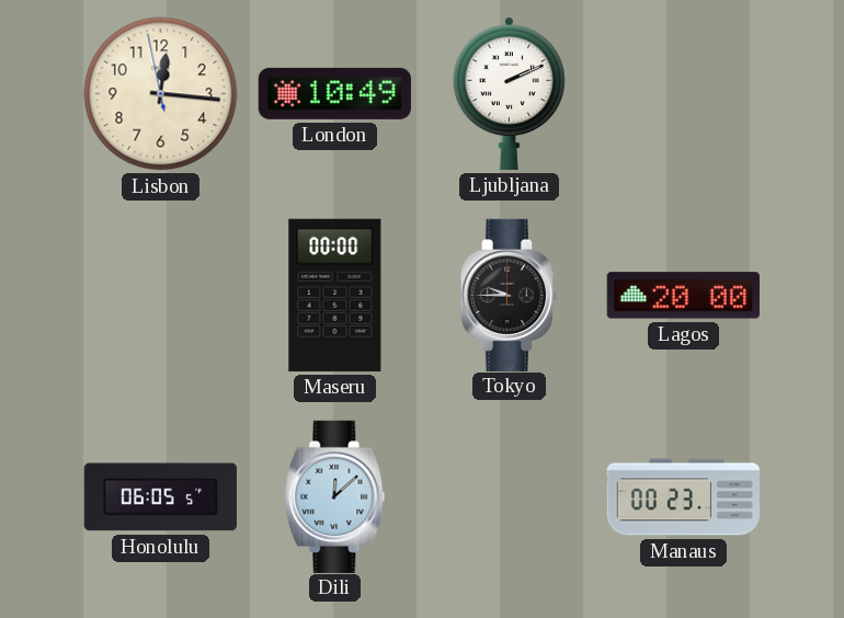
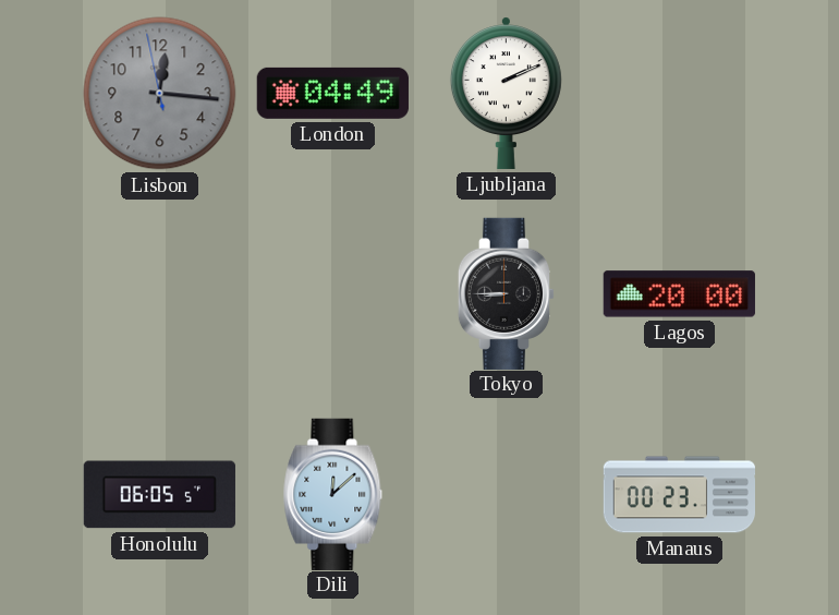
Lisbon dial: cream -> grey (160, 94)
London: 10:49 -> 04:49 (332, 93)
Maseru: 00:00 -> none (335, 295)
Tokyo: 9:45 -> 8:45 (507, 293)
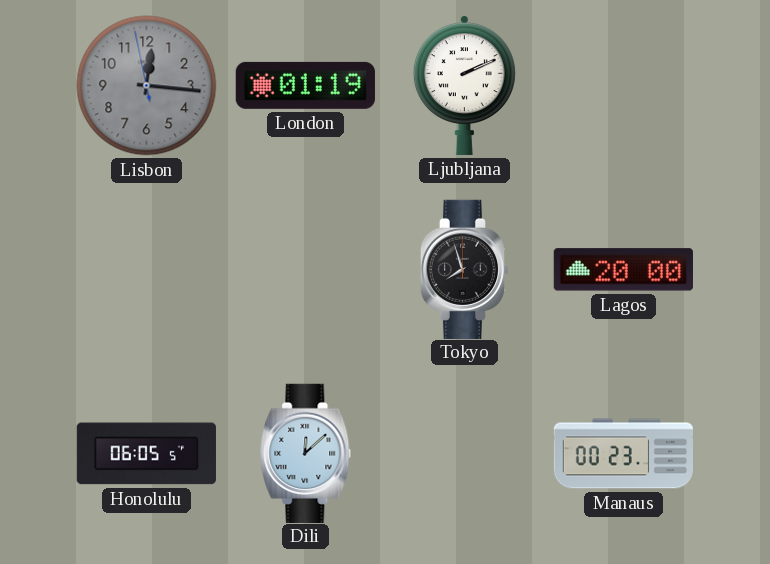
London: 04:49 -> 01:19 (305, 85)
Tokyo: 8:45 -> 7:57 (465, 269)
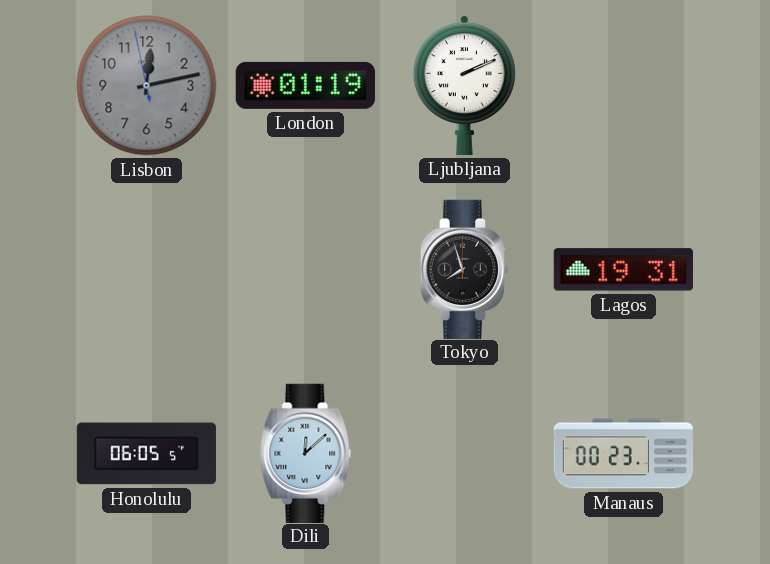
Lisbon: 12:15 -> 12:12 (147, 86)
Lagos: 20:00 -> 19:31 (623, 270)
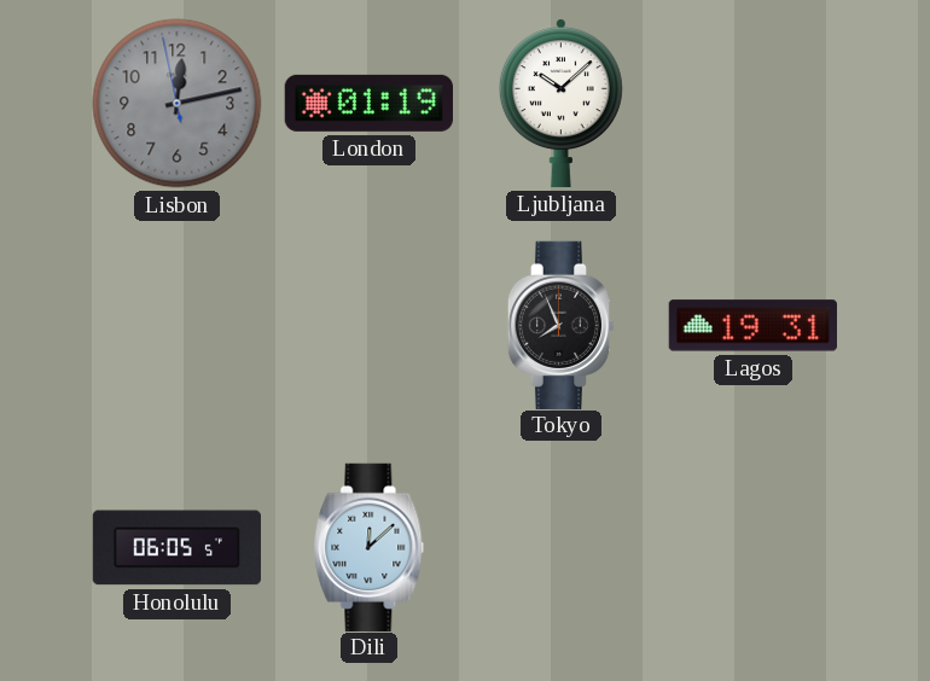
Ljubljana: 2:11 -> 10:08 (560, 103)
Tokyo: 7:57 -> 7:56 (562, 325)
Manaus: 00:23 -> none (624, 454)
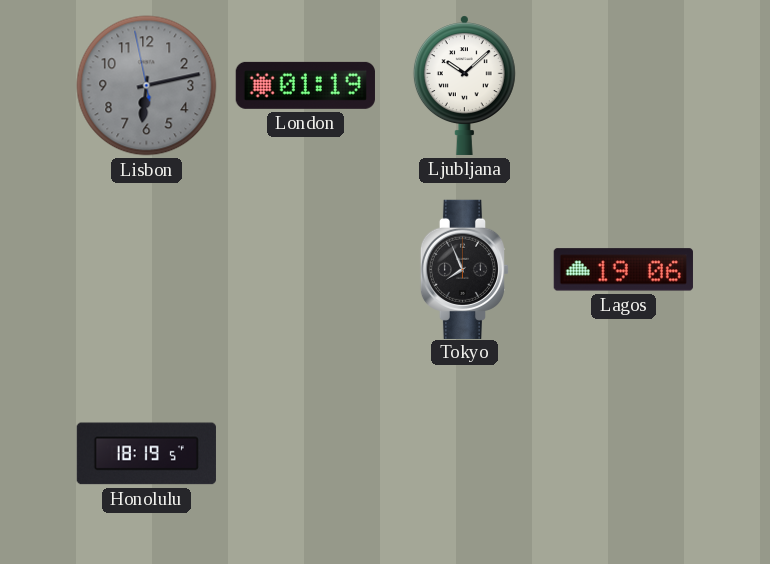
Lisbon: 12:12 -> 6:12 (147, 86)
Lagos: 19:31 -> 19:06 (623, 270)
Honolulu: 06:05 -> 18:19 (146, 454)
Dili: 12:08 -> none (370, 547)
